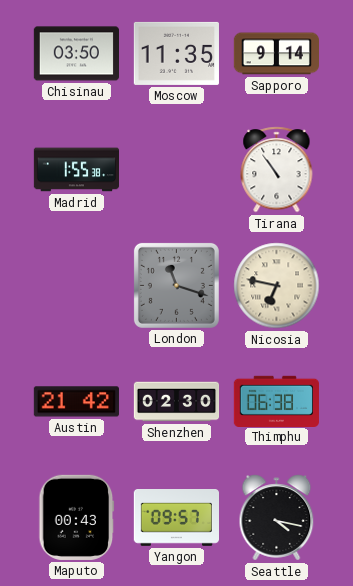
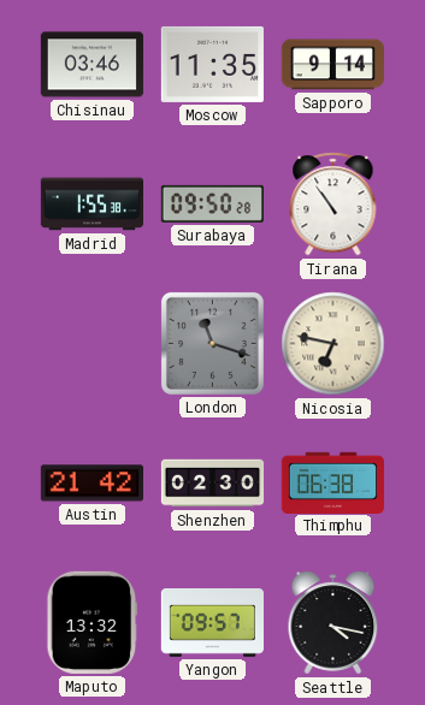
Chisinau: 03:50 -> 03:46 (92, 65)
Surabaya: none -> 09:50 (212, 203)
Maputo: 00:43 -> 13:32 (93, 622)
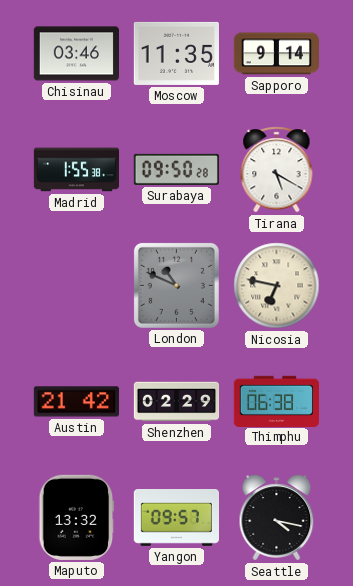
Tirana: 10:54 -> 5:20 (277, 170)
London: 11:18 -> 10:49 (176, 285)
Shenzhen: 02:30 -> 02:29 (177, 402)
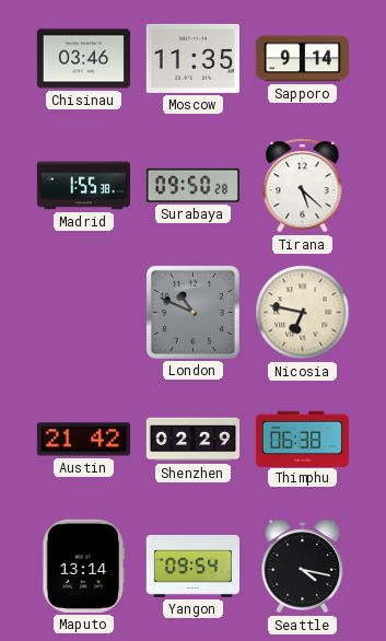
Tirana: 5:20 -> 5:22 (303, 186)
Maputo: 13:32 -> 13:14 (84, 566)
Yangon: 09:57 -> 09:54 (192, 567)
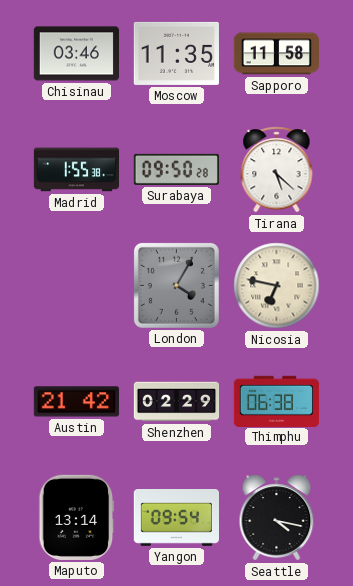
Sapporo: 9:14 -> 11:58 (276, 54)
London: 10:49 -> 4:05 (176, 285)
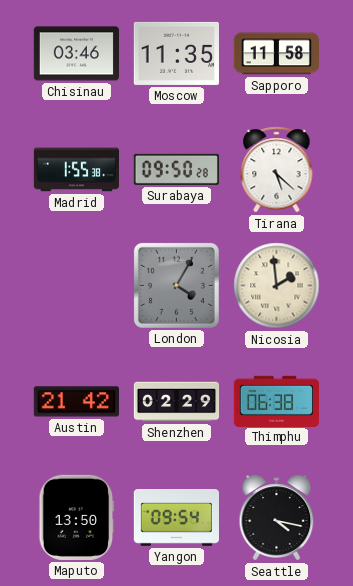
Nicosia: 6:47 -> 1:59 (277, 286)
Maputo: 13:14 -> 13:50 (77, 517)
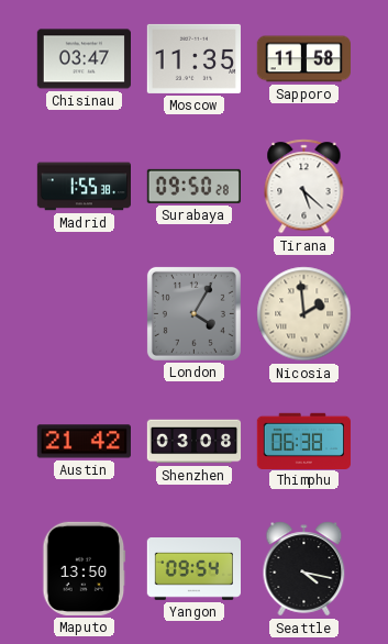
Chisinau: 03:46 -> 03:47 (84, 59)
Shenzhen: 02:29 -> 03:08 (195, 442)
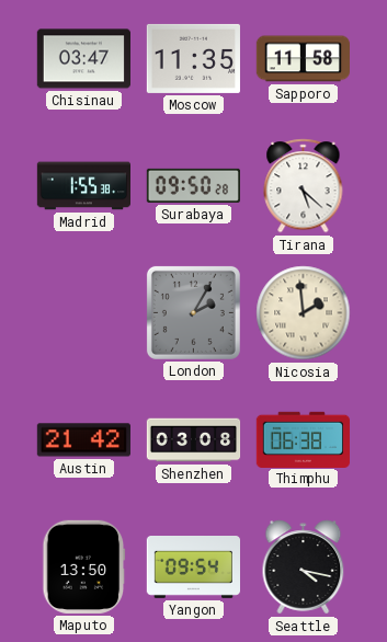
London: 4:05 -> 2:05 (193, 312)
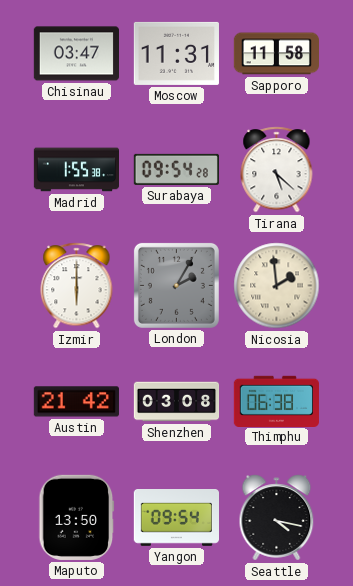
Moscow: 11:35 -> 11:31 (176, 53)
Surabaya: 09:50 -> 09:54 (176, 169)
Izmir: none -> 6:00 (77, 286)
